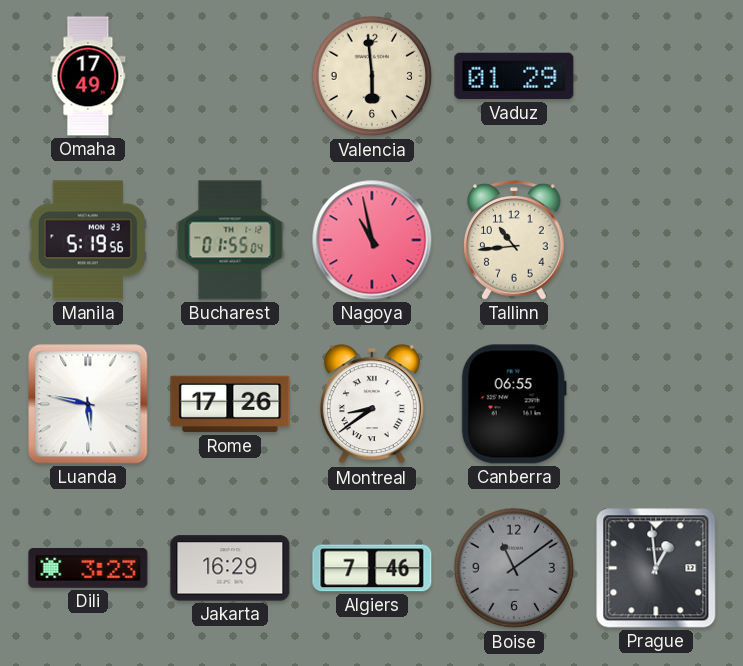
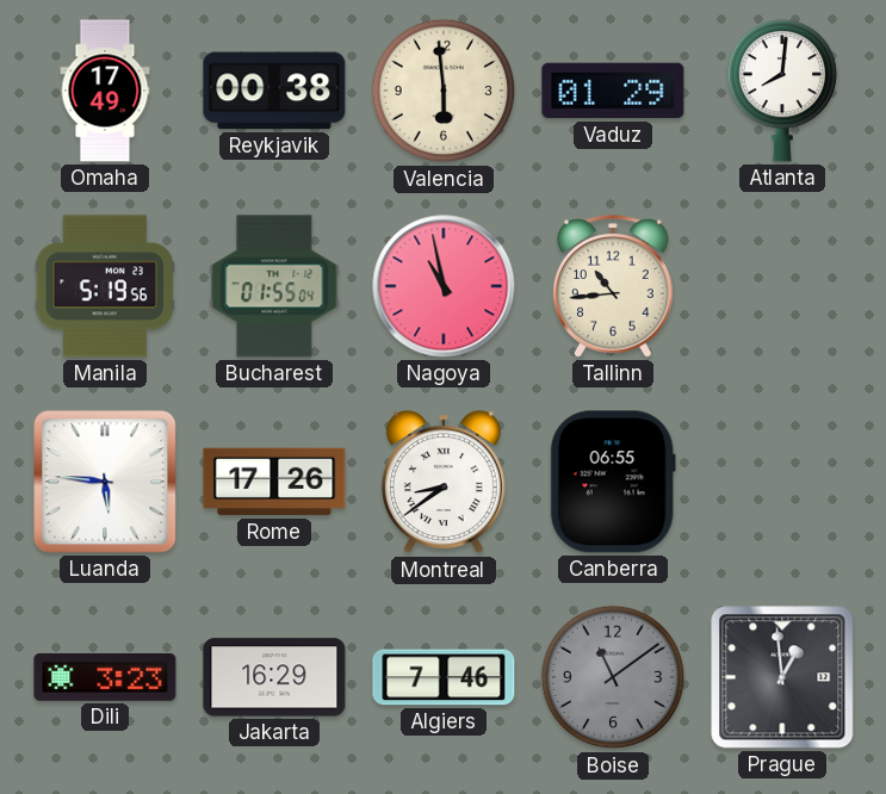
Reykjavik: none -> 00:38 (274, 91)
Atlanta: none -> 8:01 (782, 92)
Luanda: 5:47 -> 5:46 (105, 482)
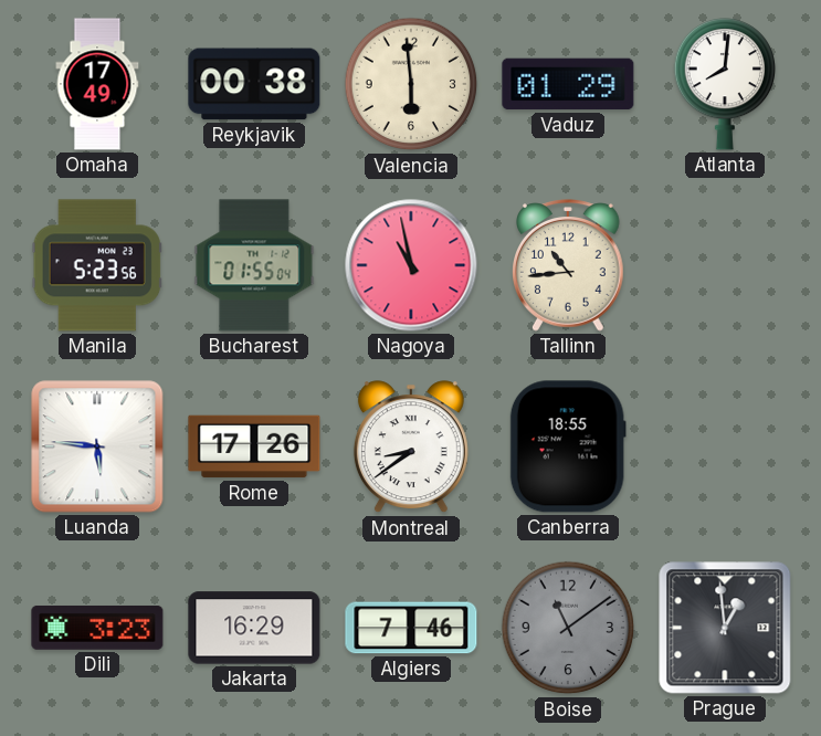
Manila: 5:19 -> 5:23 (97, 265)
Canberra: 06:55 -> 18:55 (568, 446)
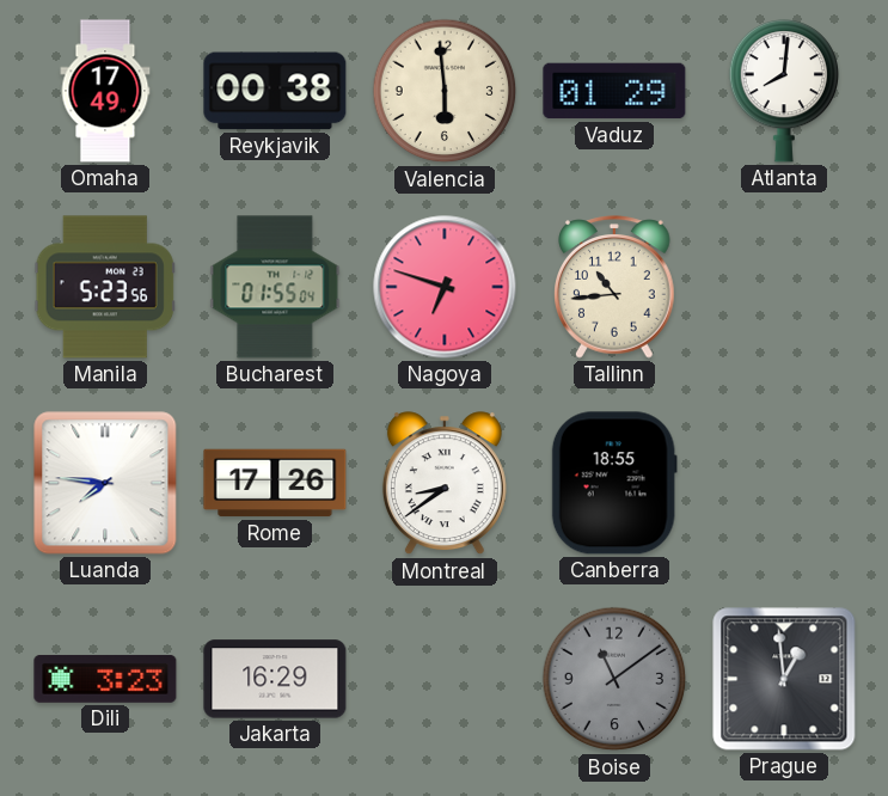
Nagoya: 10:58 -> 6:48 (445, 287)
Luanda: 5:46 -> 7:46 (105, 483)
Algiers: 7:46 -> none (411, 628)
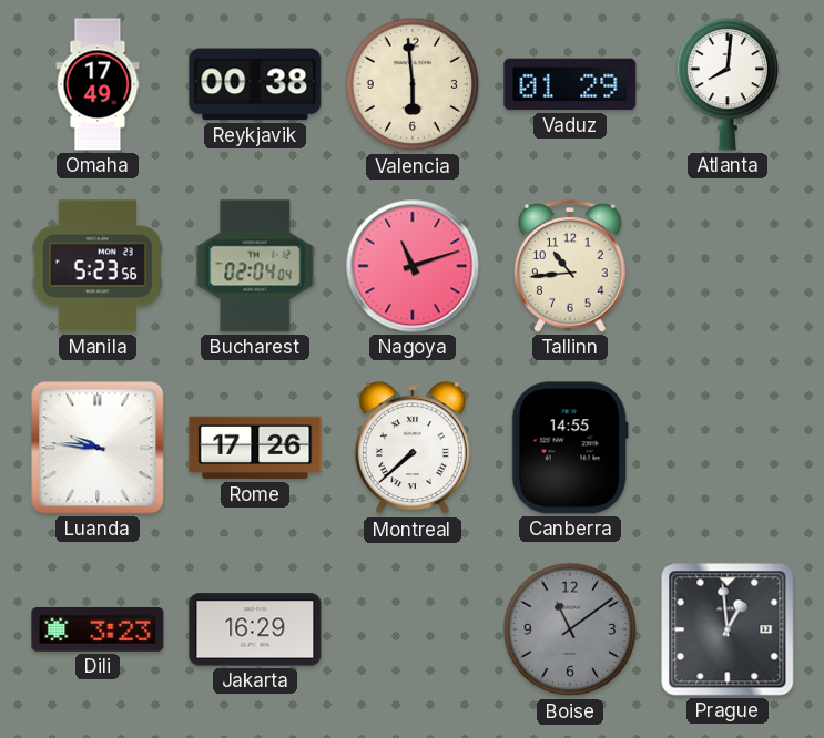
Bucharest: 01:55 -> 02:04 (255, 266)
Nagoya: 6:48 -> 11:12 (413, 266)
Luanda: 7:46 -> 9:46 (98, 448)
Montreal: 8:39 -> 7:38 (413, 449)
Canberra: 18:55 -> 14:55 (570, 448)
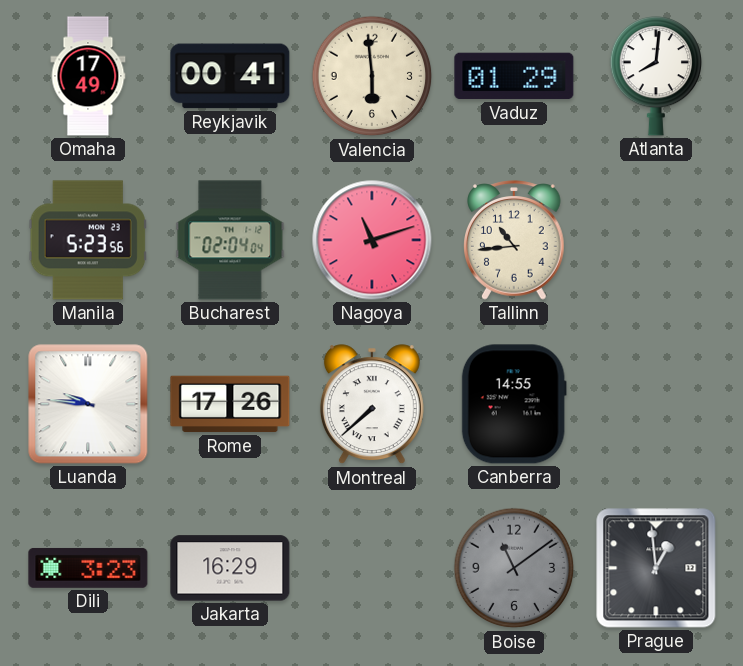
Reykjavik: 00:38 -> 00:41 (230, 76)
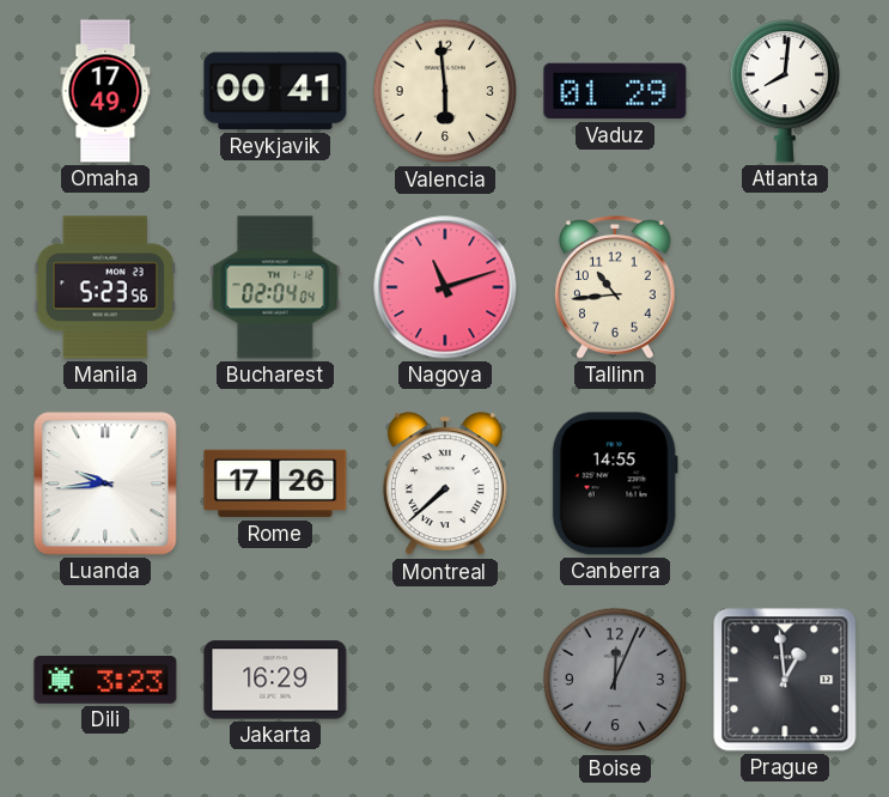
Luanda: 9:46 -> 9:44 (105, 483)
Boise: 11:09 -> 12:04 (615, 680)
